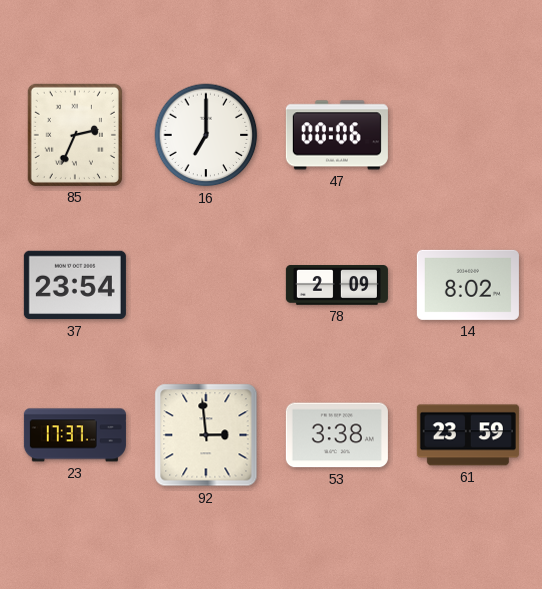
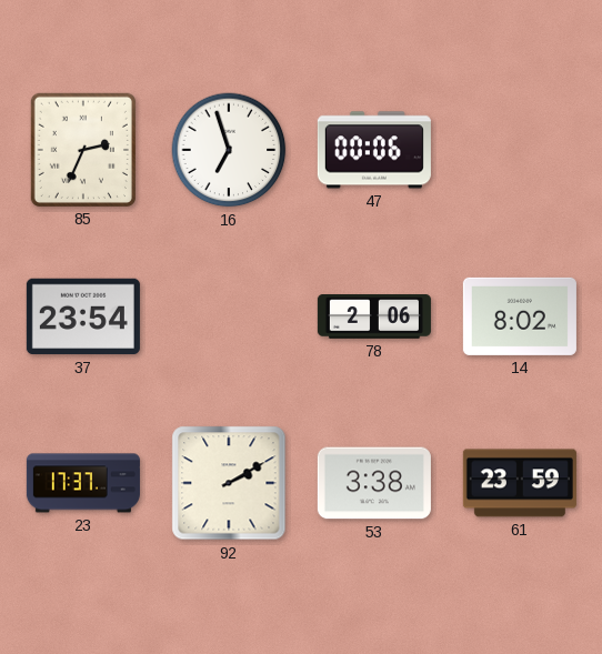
16: 7:00 -> 6:57 (229, 150)
78: 2:09 -> 2:06 (374, 318)
92: 2:59 -> 2:10 (229, 483)
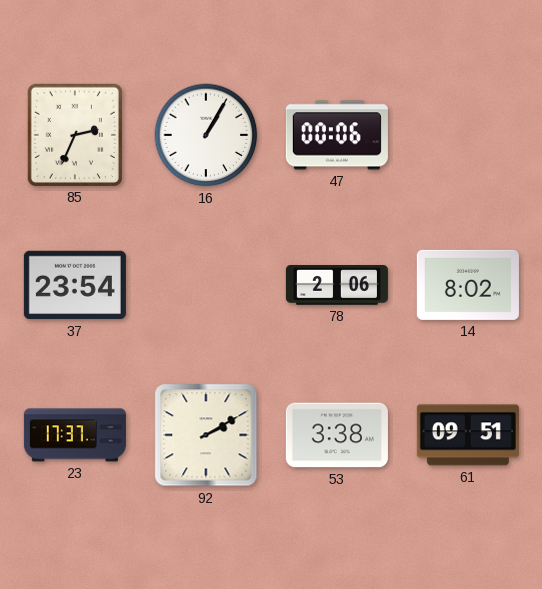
16: 6:57 -> 1:05 (206, 135)
61: 23:59 -> 09:51 (468, 435)
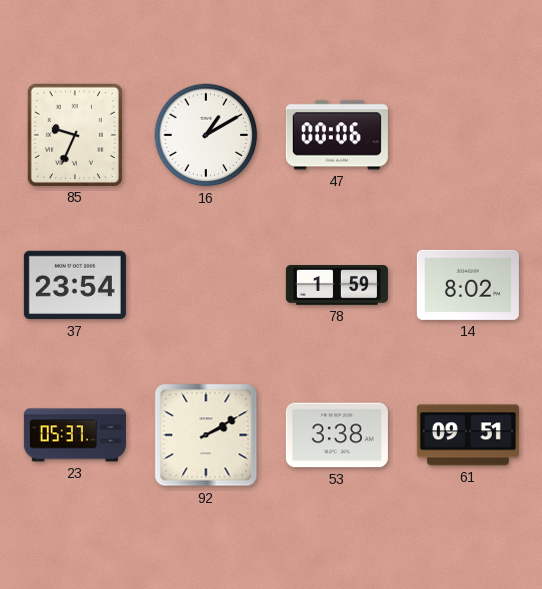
85: 2:34 -> 9:34 (75, 135)
16: 1:05 -> 1:10 (206, 135)
78: 2:06 -> 1:59 (337, 286)
23: 17:37 -> 05:37 (75, 435)
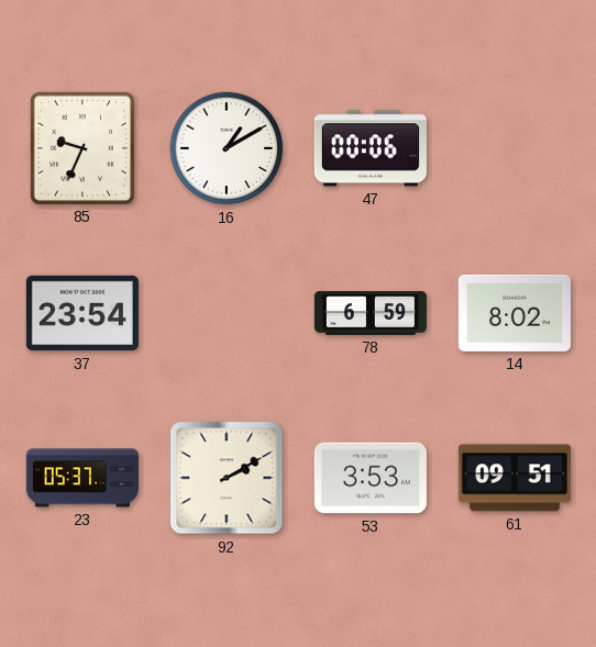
78: 1:59 -> 6:59 (371, 314)
53: 3:38 -> 3:53 (371, 478)
